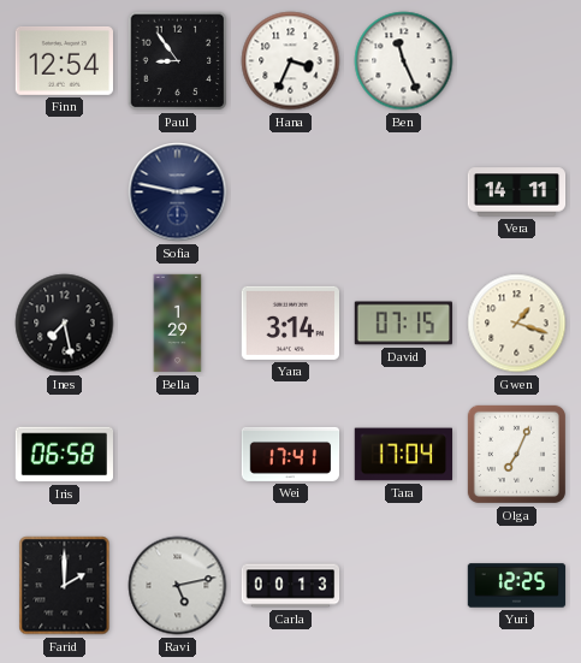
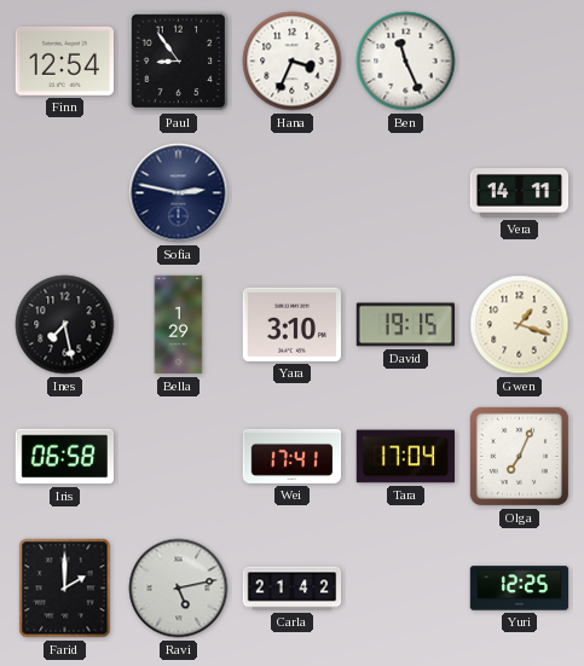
Yara: 3:14 -> 3:10 (291, 324)
David: 07:15 -> 19:15 (405, 325)
Carla: 00:13 -> 21:42 (293, 589)
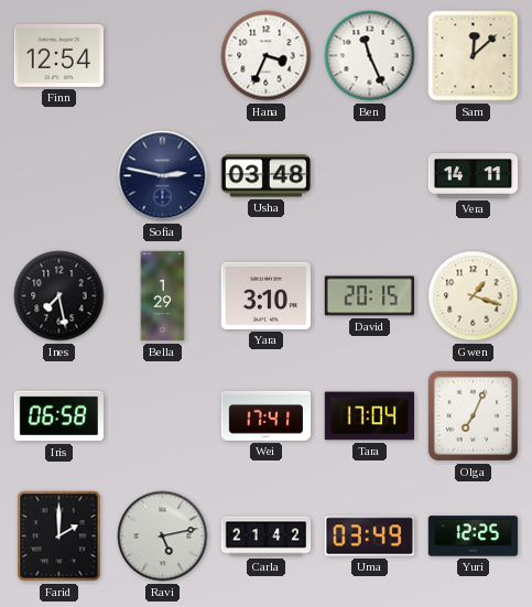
Paul: 8:54 -> none (179, 62)
Sam: none -> 12:08 (474, 56)
Usha: none -> 03:48 (265, 176)
David: 19:15 -> 20:15 (369, 296)
Uma: none -> 03:49 (369, 536)
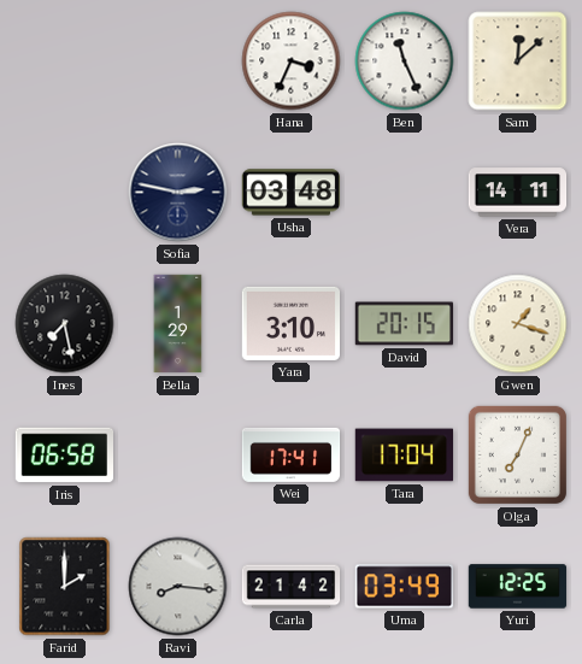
Finn: 12:54 -> none (58, 55)
Ravi: 5:13 -> 8:16 (178, 587)
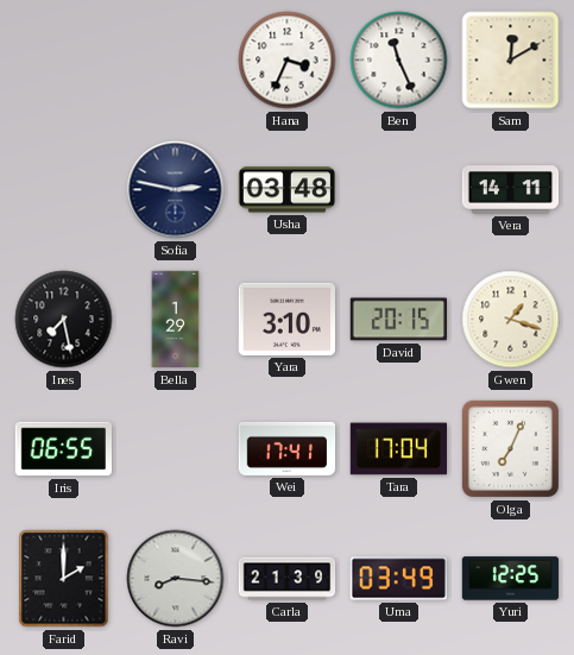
Sam: 12:08 -> 12:10 (511, 61)
Iris: 06:58 -> 06:55 (63, 449)
Carla: 21:42 -> 21:39 (288, 579)
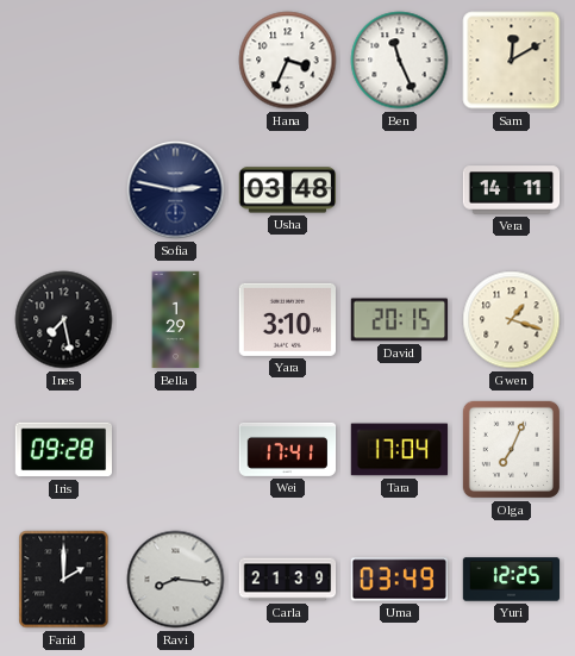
Iris: 06:55 -> 09:28 (63, 450)
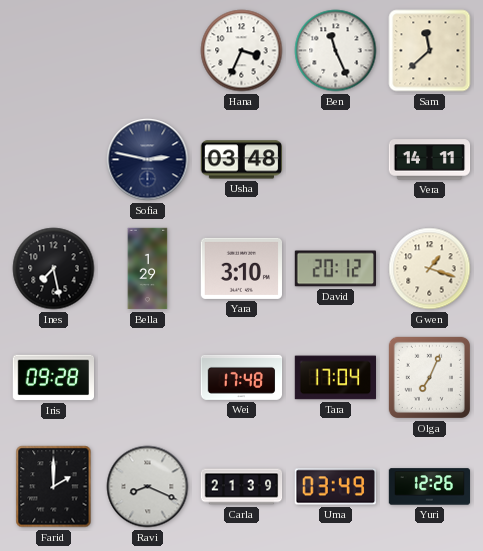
Sam: 12:10 -> 11:38 (430, 51)
David: 20:15 -> 20:12 (335, 269)
Wei: 17:41 -> 17:48 (242, 377)
Ravi: 8:16 -> 8:19 (148, 487)
Yuri: 12:25 -> 12:26 (430, 487)
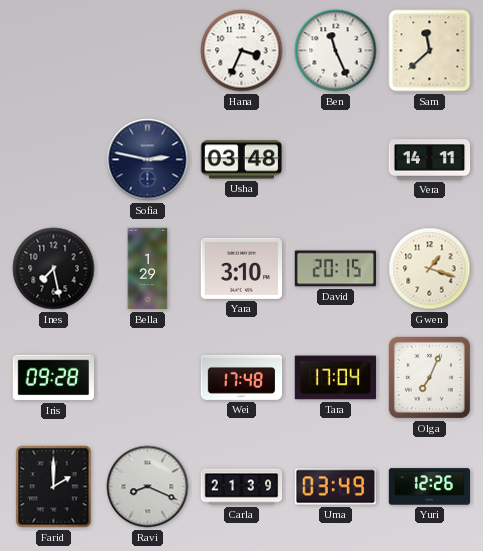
David: 20:12 -> 20:15 (335, 269)
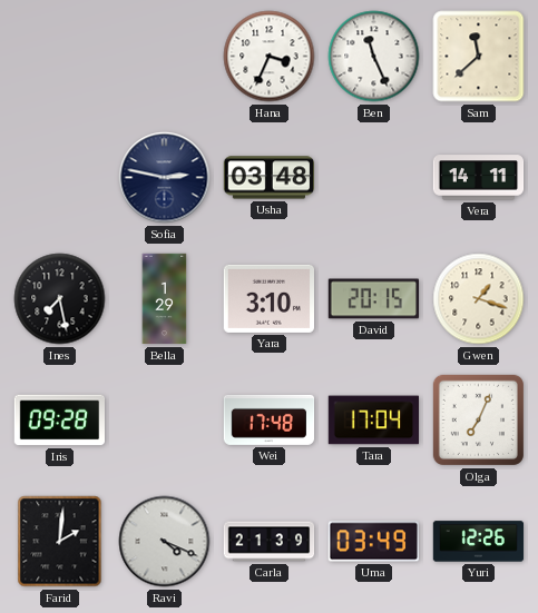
Farid: 2:00 -> 2:01 (60, 542)
Ravi: 8:19 -> 4:19 (165, 542)
